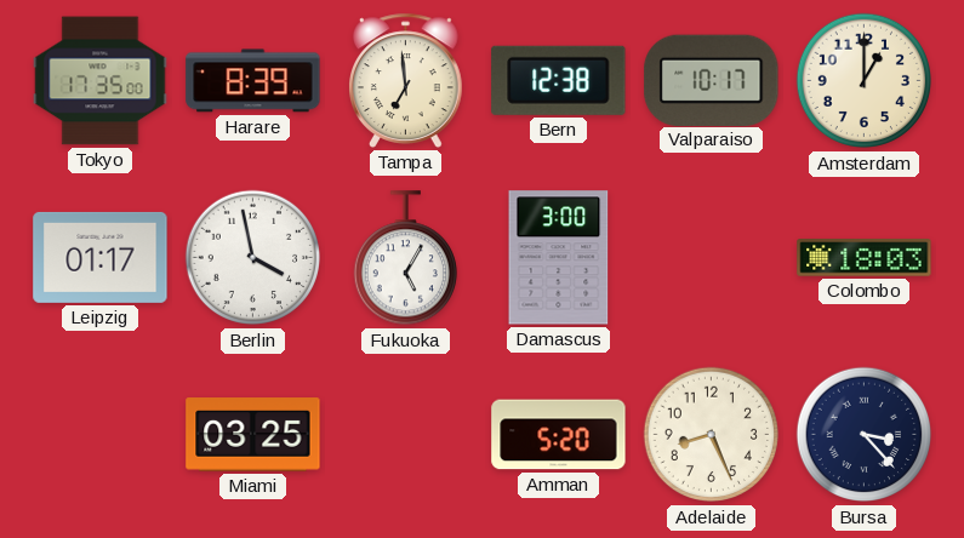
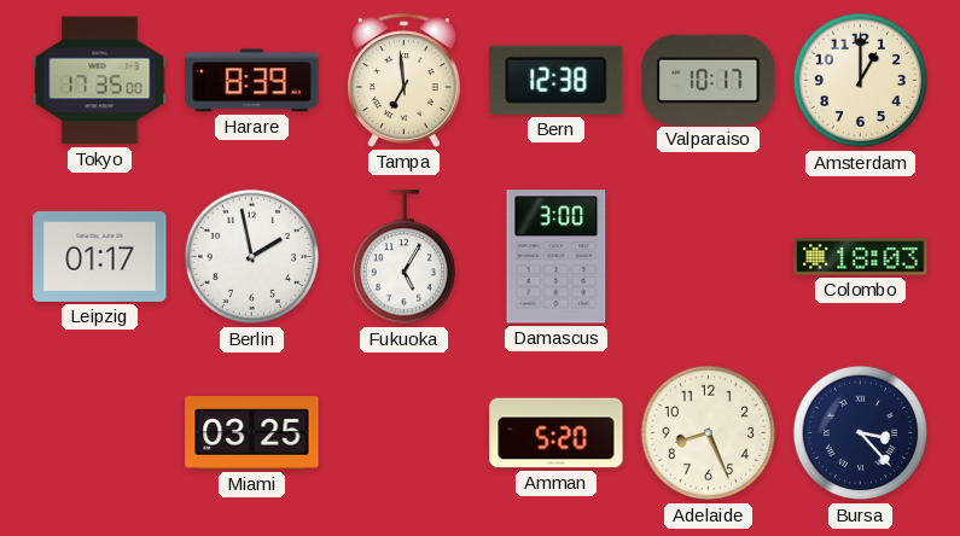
Berlin: 3:58 -> 1:58 (252, 257)
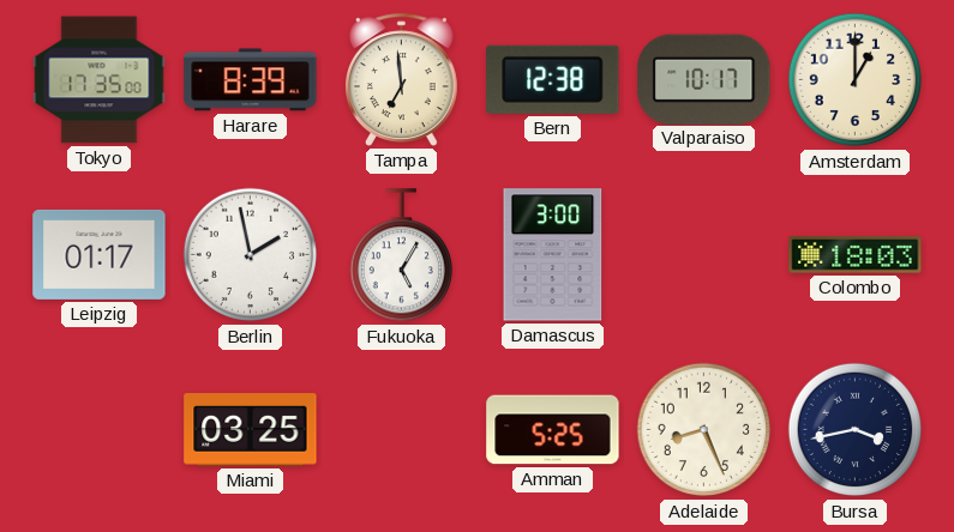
Amman: 5:20 -> 5:25 (553, 430)
Bursa: 3:23 -> 3:43 (856, 430)
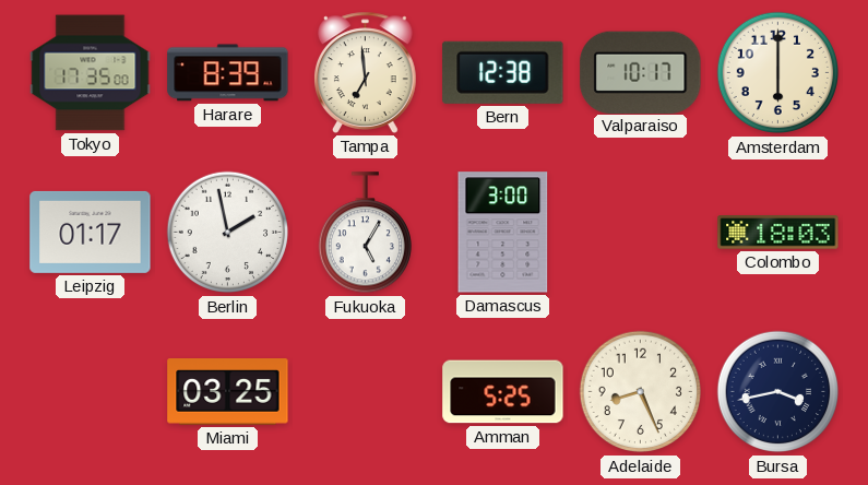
Amsterdam: 1:00 -> 6:00 (778, 73)
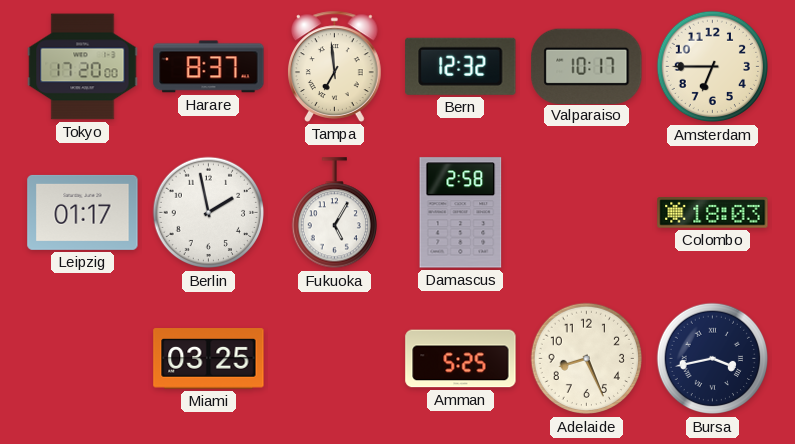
Tokyo: 17:35 -> 17:20 (83, 67)
Harare: 8:39 -> 8:37 (209, 67)
Bern: 12:38 -> 12:32 (461, 66)
Amsterdam: 6:00 -> 6:45 (713, 67)
Damascus: 3:00 -> 2:58 (461, 213)
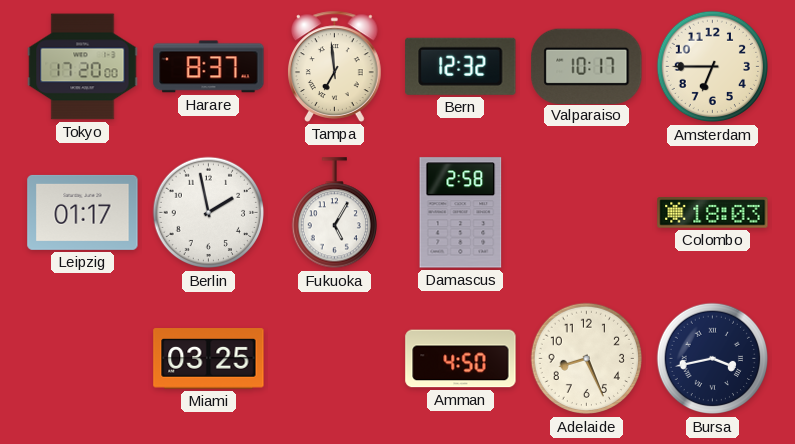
Amman: 5:25 -> 4:50 (461, 359)
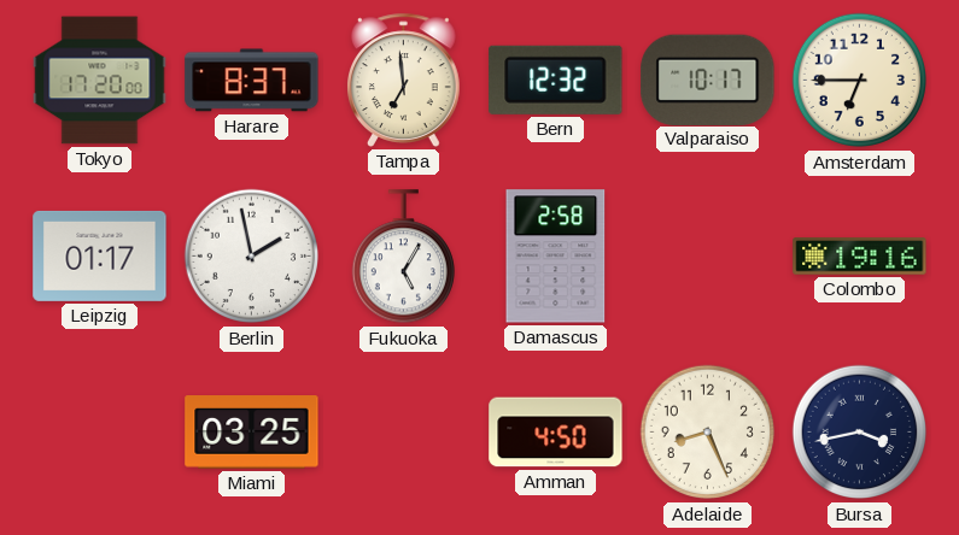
Colombo: 18:03 -> 19:16 (860, 257)
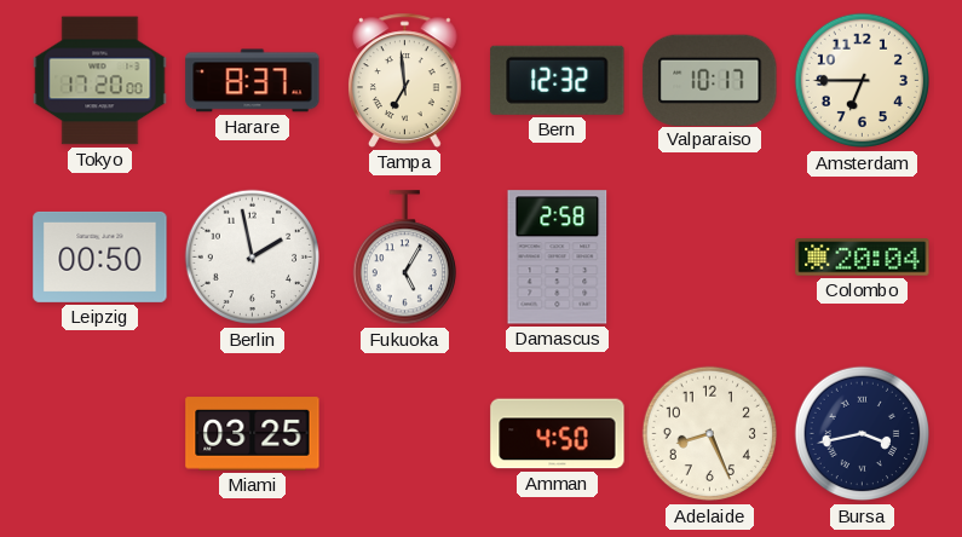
Leipzig: 01:17 -> 00:50 (100, 256)
Colombo: 19:16 -> 20:04 (863, 258)
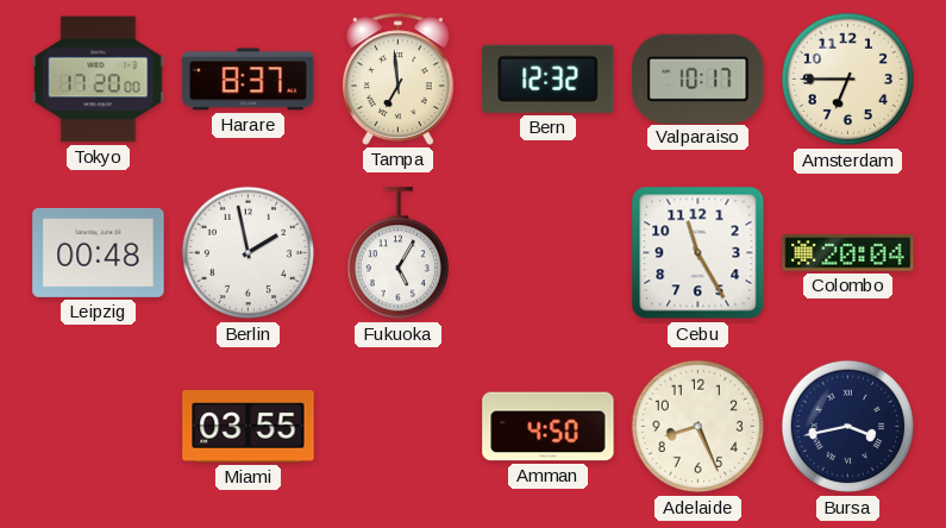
Leipzig: 00:50 -> 00:48 (99, 252)
Damascus: 2:58 -> none (558, 258)
Cebu: none -> 11:25 (698, 253)
Miami: 03:25 -> 03:55 (249, 427)
